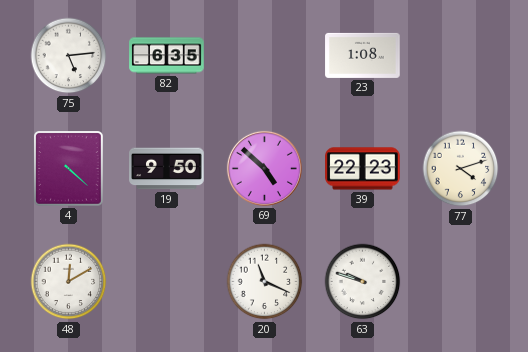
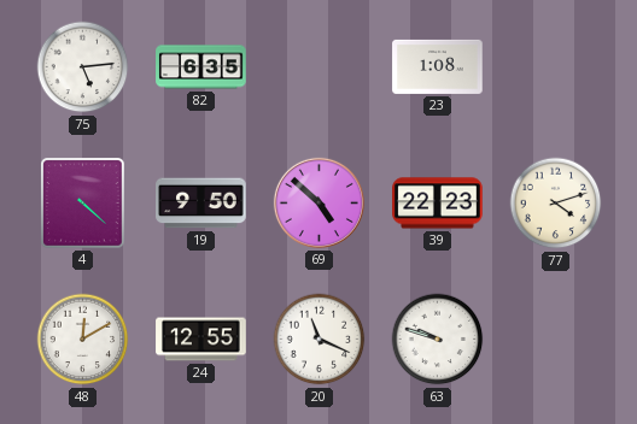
24: none -> 12:55 (201, 340)
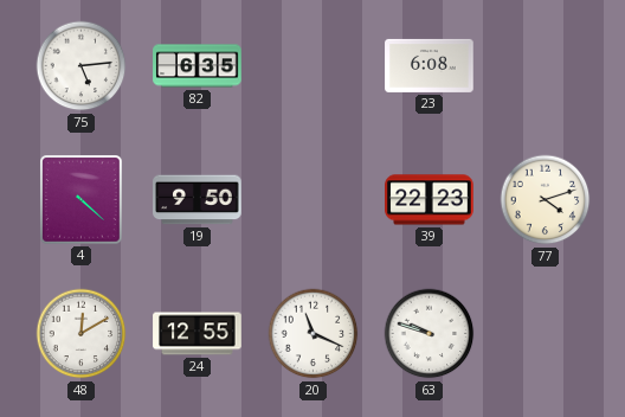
23: 1:08 -> 6:08 (430, 65)
69: 4:52 -> none (318, 202)
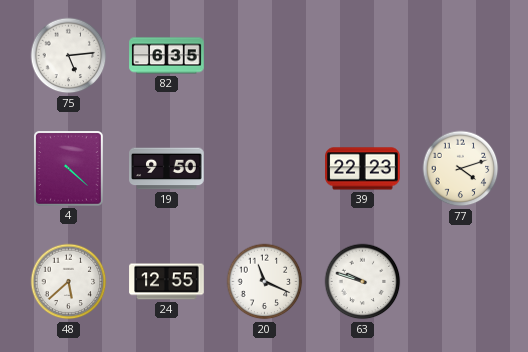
23: 6:08 -> none (430, 65)
48: 12:10 -> 5:38 (69, 282)
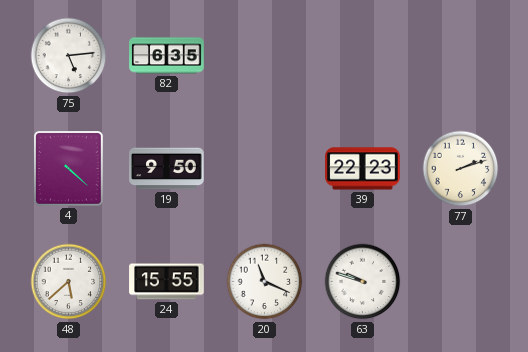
77: 4:12 -> 2:12 (461, 169)
24: 12:55 -> 15:55 (167, 282)
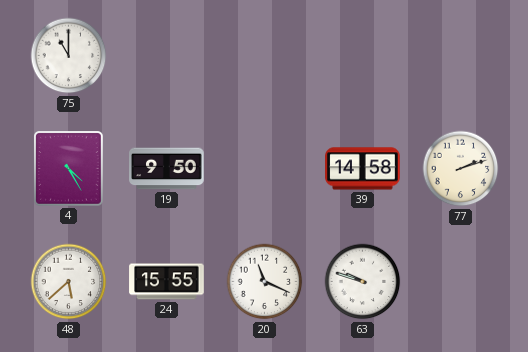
75: 5:14 -> 11:00 (69, 56)
82: 6:35 -> none (167, 56)
4: 4:22 -> 4:25 (69, 169)
39: 22:23 -> 14:58 (363, 169)
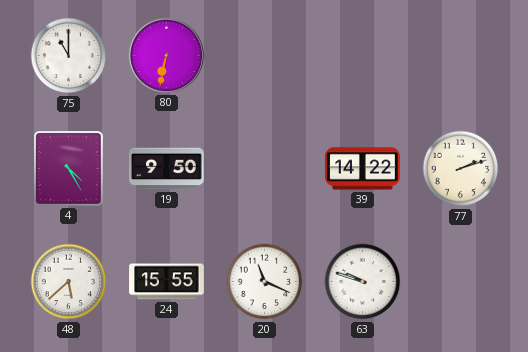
80: none -> 6:32 (166, 55)
39: 14:58 -> 14:22 (363, 169)
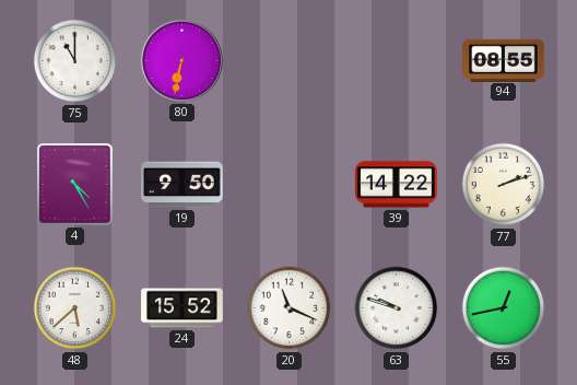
94: none -> 08:55 (504, 60)
24: 15:55 -> 15:52 (182, 308)
55: none -> 12:43 (504, 308)
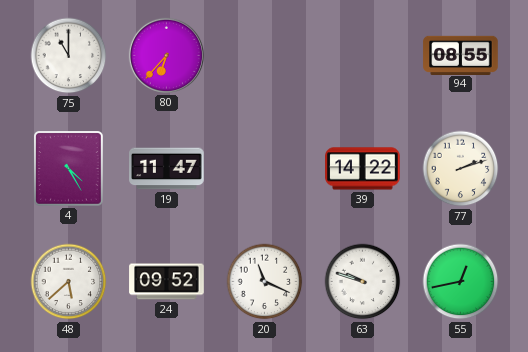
80: 6:32 -> 6:37 (166, 55)
19: 9:50 -> 11:47 (167, 169)
24: 15:52 -> 09:52 (167, 282)
